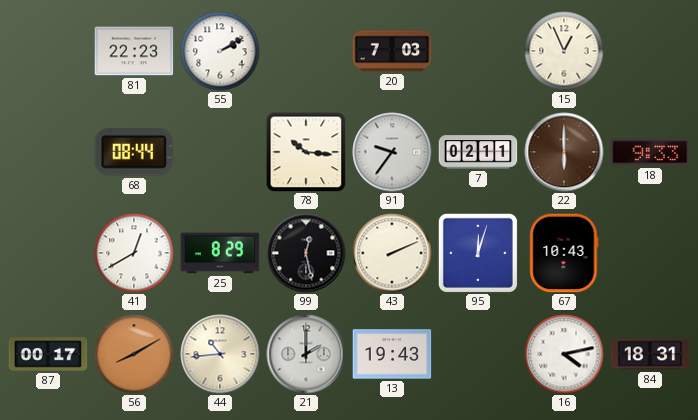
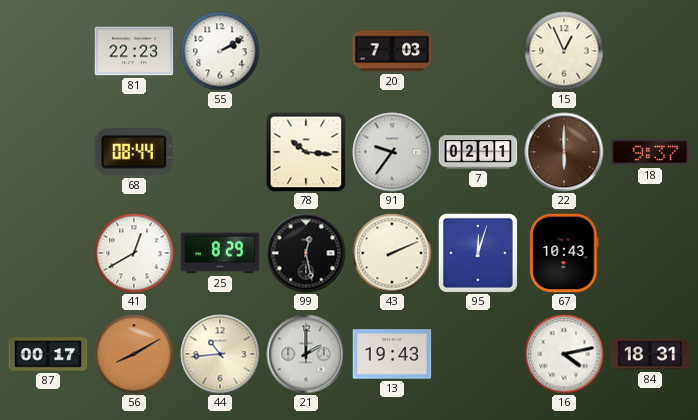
18: 9:33 -> 9:37 (650, 152)
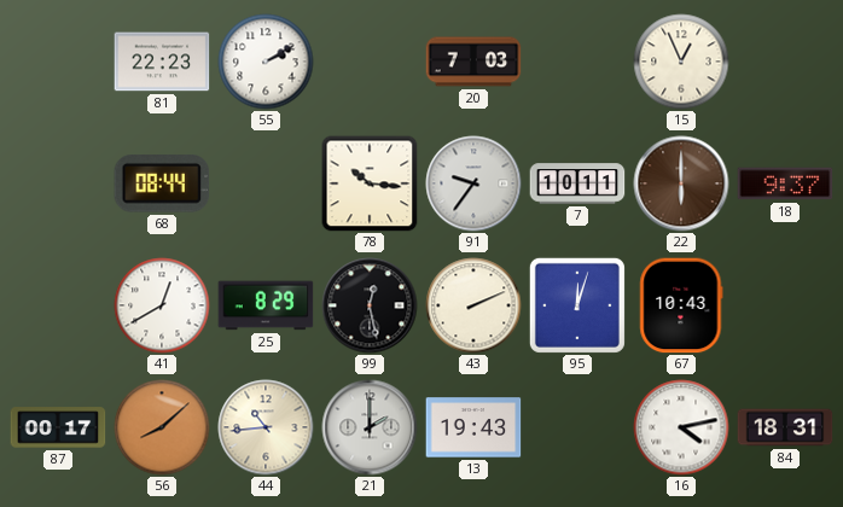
7: 02:11 -> 10:11 (577, 183)
56: 8:10 -> 8:08 (162, 427)
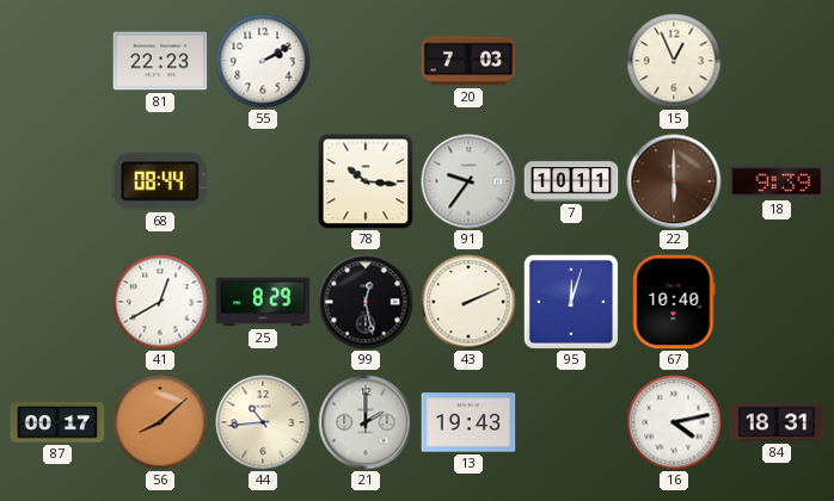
18: 9:37 -> 9:39 (777, 181)
67: 10:43 -> 10:40 (674, 302)
